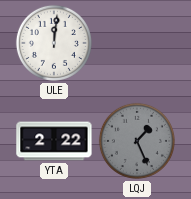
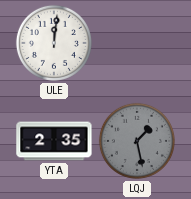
YTA: 2:22 -> 2:35 (54, 141)
LQJ: 1:26 -> 1:28 (137, 141)
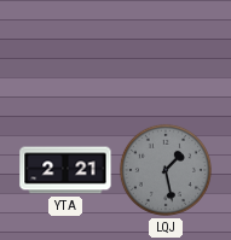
ULE: 12:01 -> none (54, 43)
YTA: 2:35 -> 2:21 (65, 170)
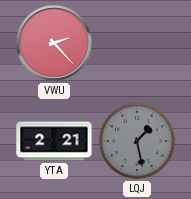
VWU: none -> 2:23 (54, 43)
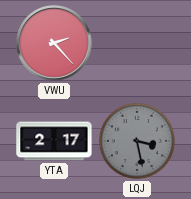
YTA: 2:21 -> 2:17 (54, 141)
LQJ: 1:28 -> 3:28 (137, 141)
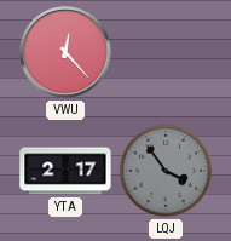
VWU: 2:23 -> 12:23 (65, 52)
LQJ: 3:28 -> 3:54 (166, 171)
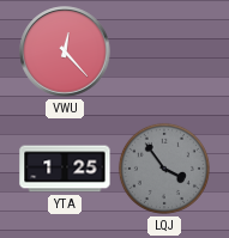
YTA: 2:17 -> 1:25 (65, 169)
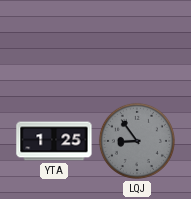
VWU: 12:23 -> none (65, 51)
LQJ: 3:54 -> 8:54 (137, 141)
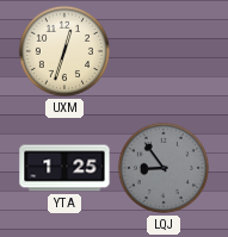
UXM: none -> 12:33 (64, 51)
